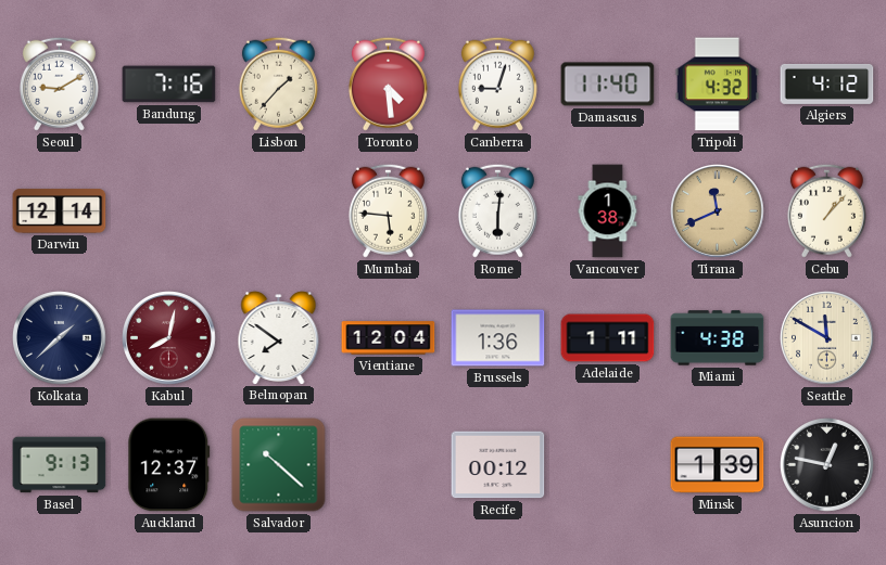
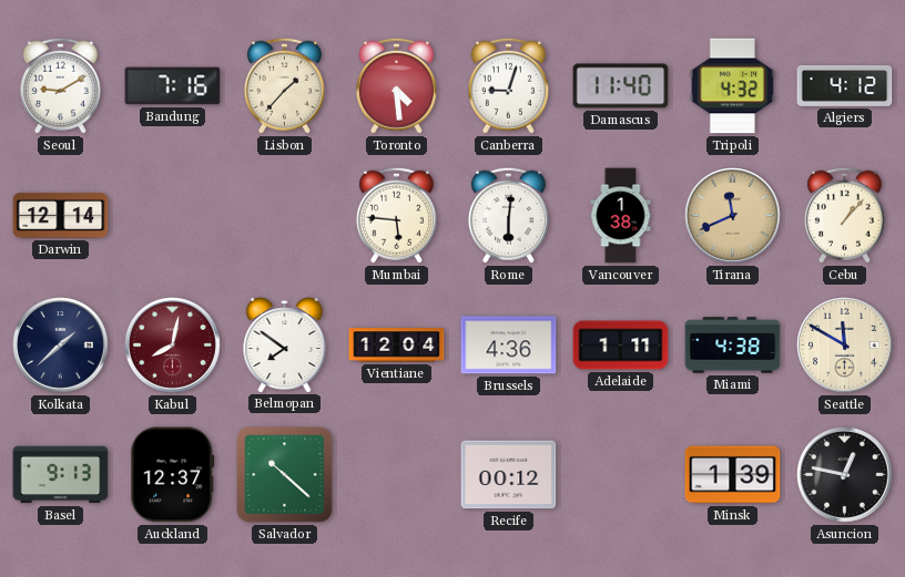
Brussels: 1:36 -> 4:36 (509, 346)
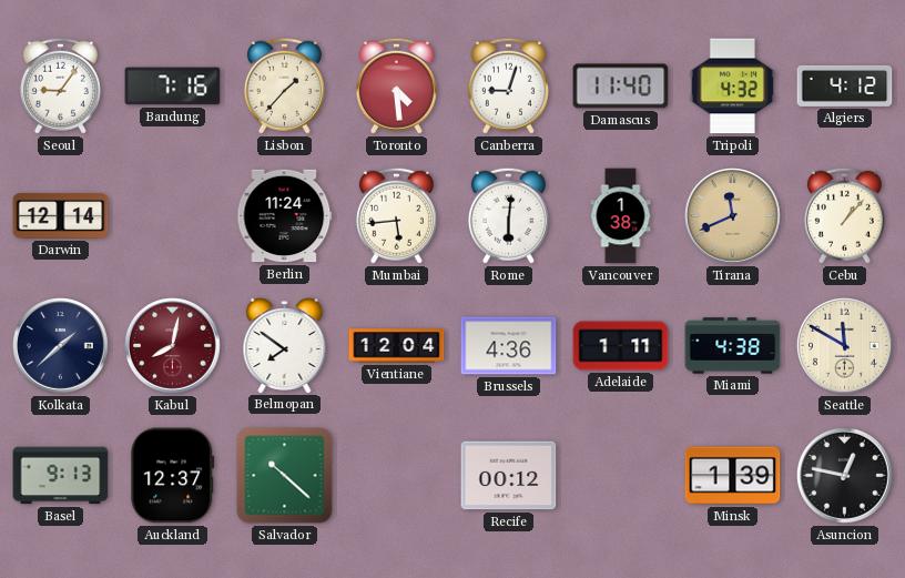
Seoul: 9:10 -> 9:06 (60, 85)
Berlin: none -> 11:24 (285, 216)
Mumbai: 5:46 -> 5:44 (396, 215)
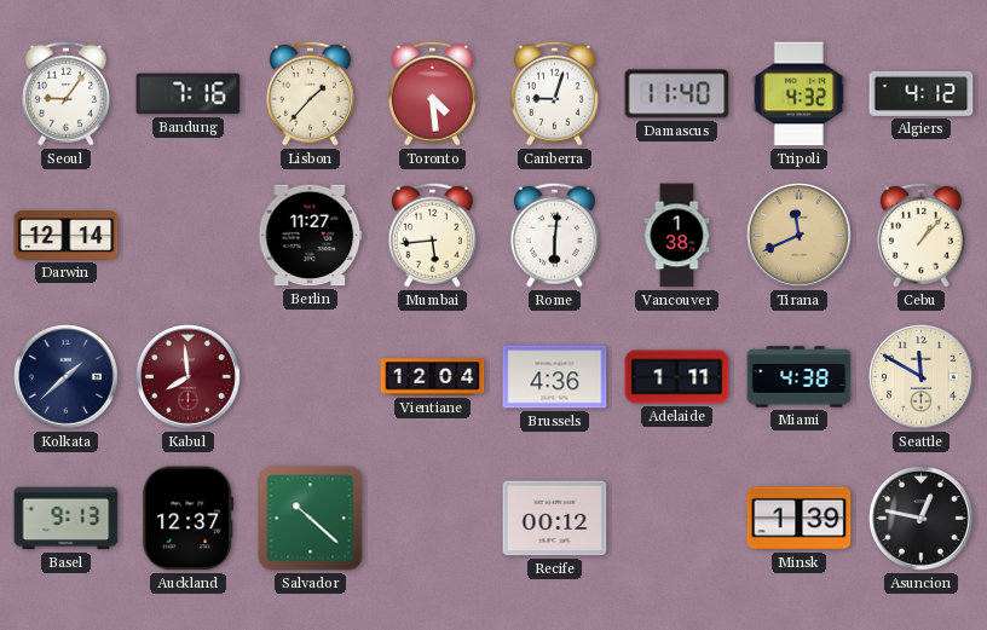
Berlin: 11:24 -> 11:27 (311, 236)
Kabul: 8:02 -> 7:59 (189, 377)
Belmopan: 7:51 -> none (285, 346)
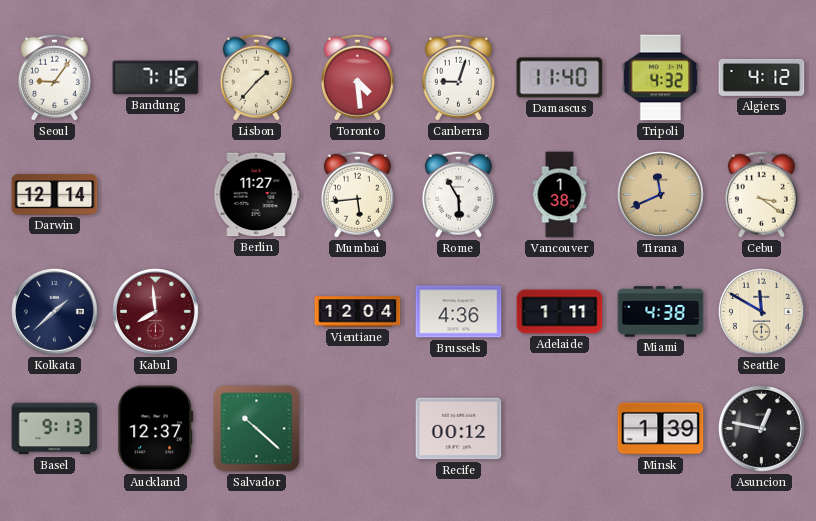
Rome: 6:01 -> 5:55 (458, 194)
Cebu: 1:07 -> 3:21 (761, 194)
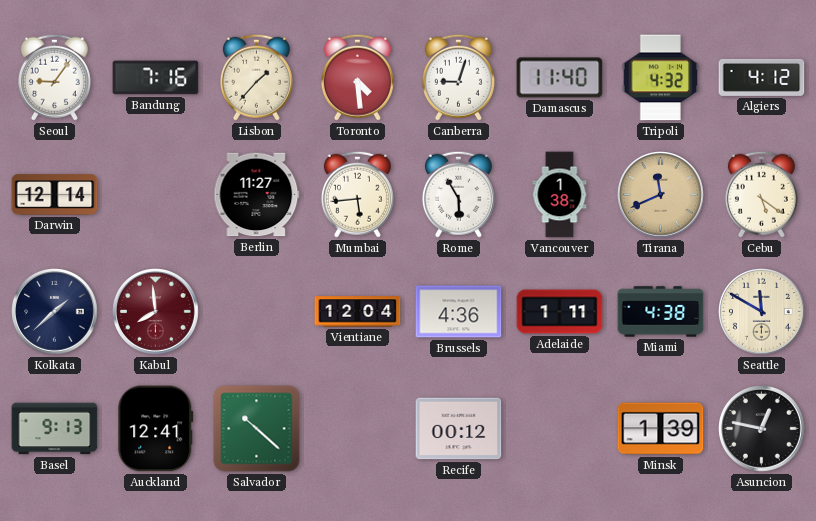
Cebu: 3:21 -> 5:21 (761, 194)
Auckland: 12:37 -> 12:41 (156, 429)
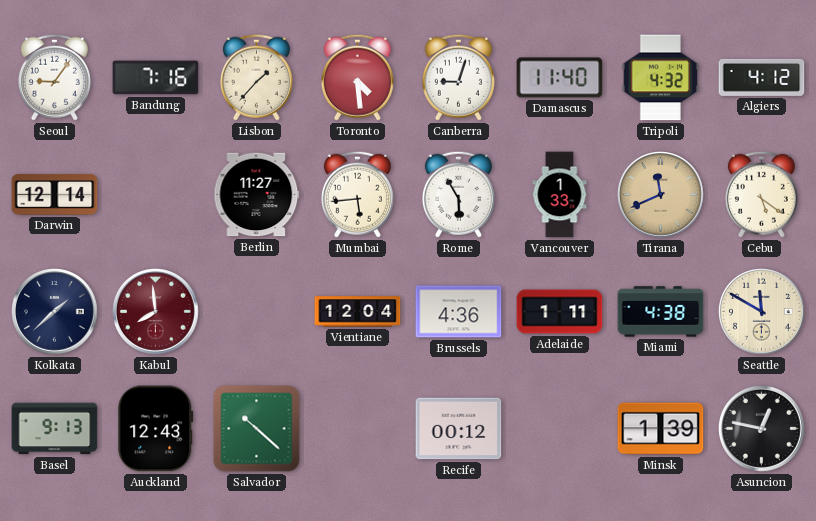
Vancouver: 1:38 -> 1:33 (560, 195)
Auckland: 12:41 -> 12:43 (156, 429)
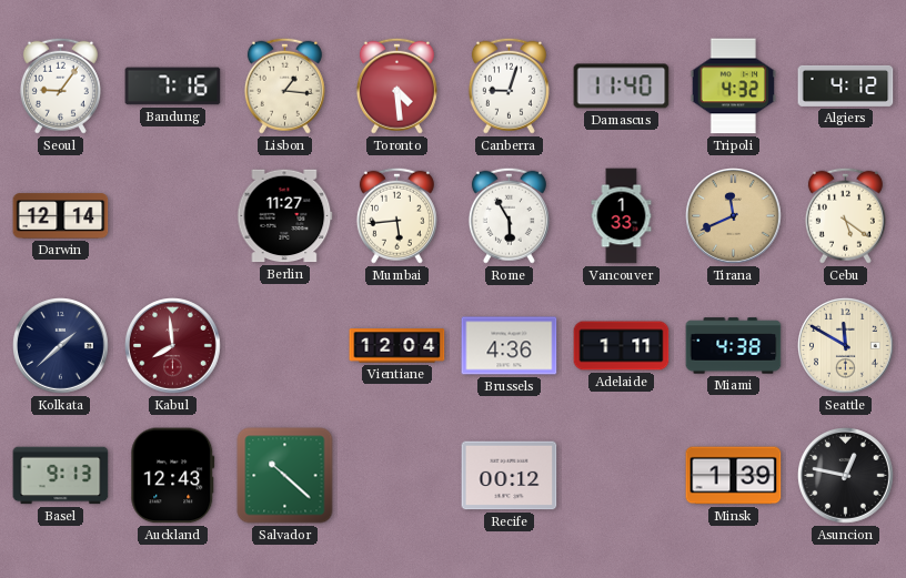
Lisbon: 1:37 -> 1:16 (284, 85)
